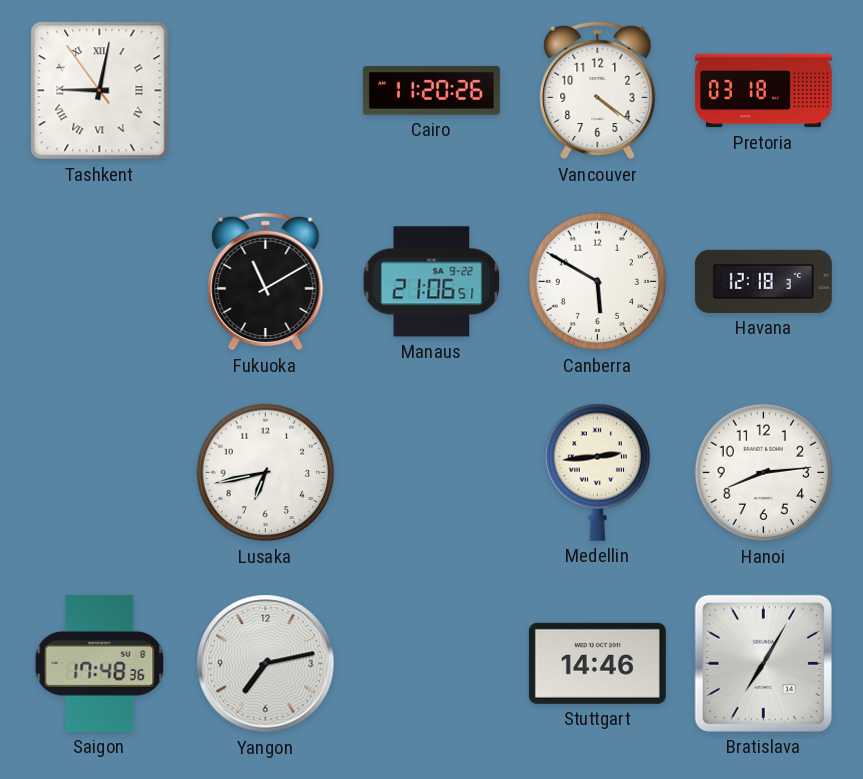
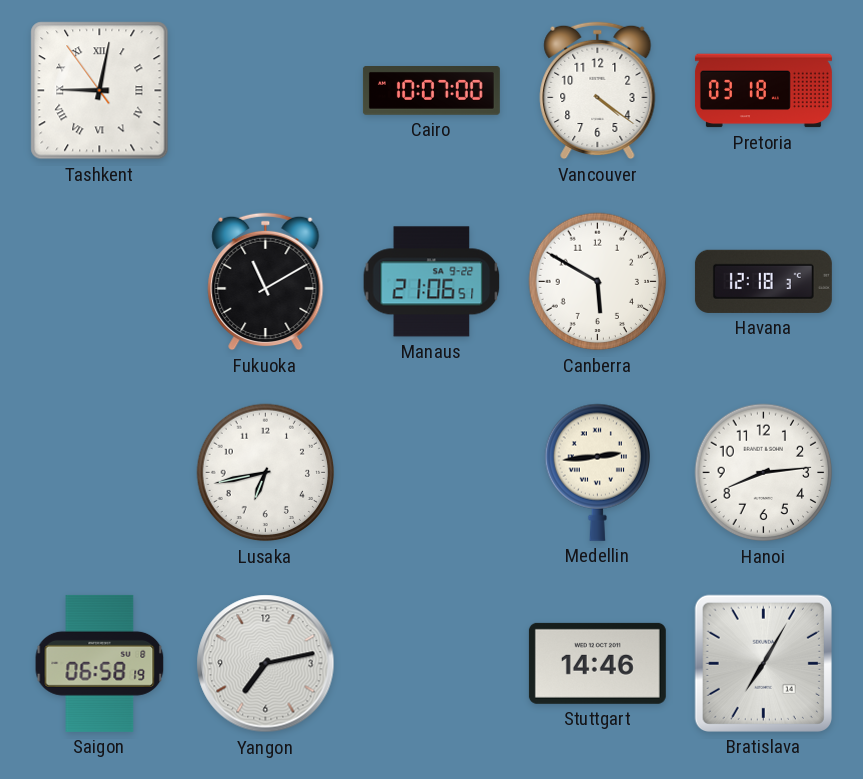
Cairo: 11:20 -> 10:07 (431, 91)
Saigon: 17:48 -> 06:58 (100, 663)
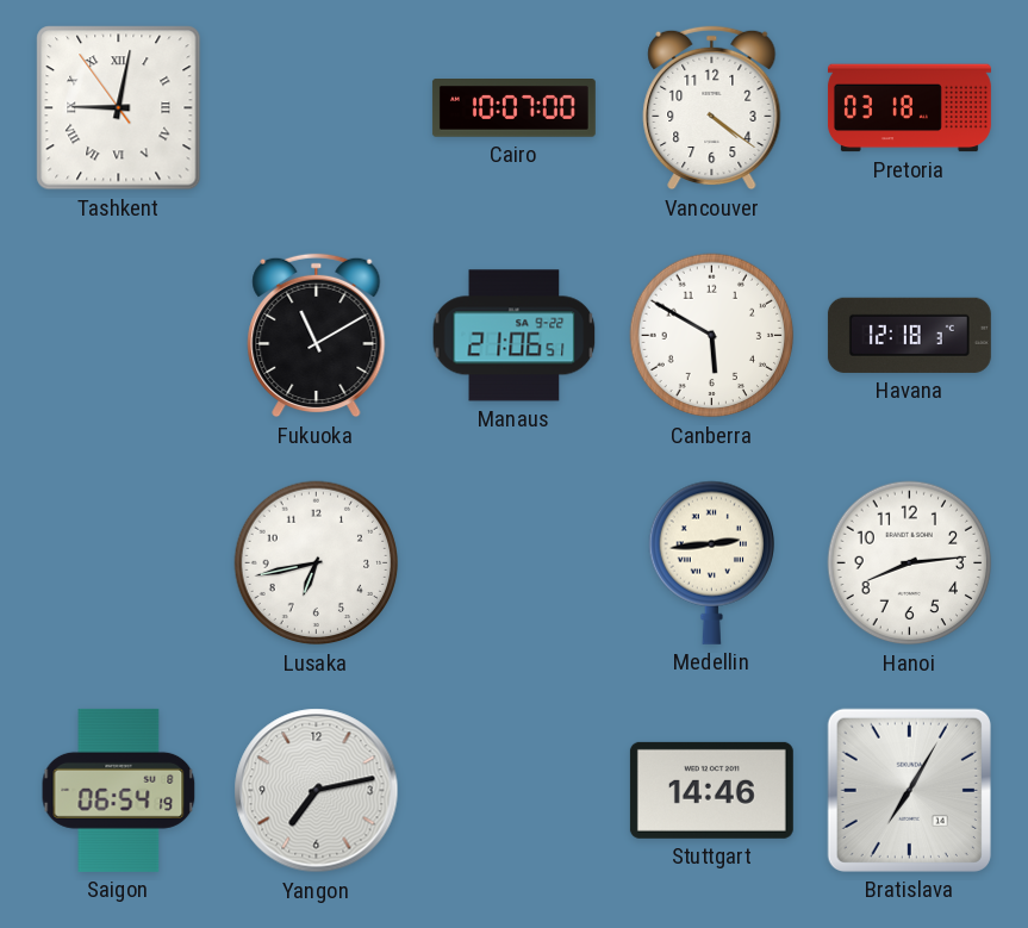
Saigon: 06:58 -> 06:54 (119, 790)
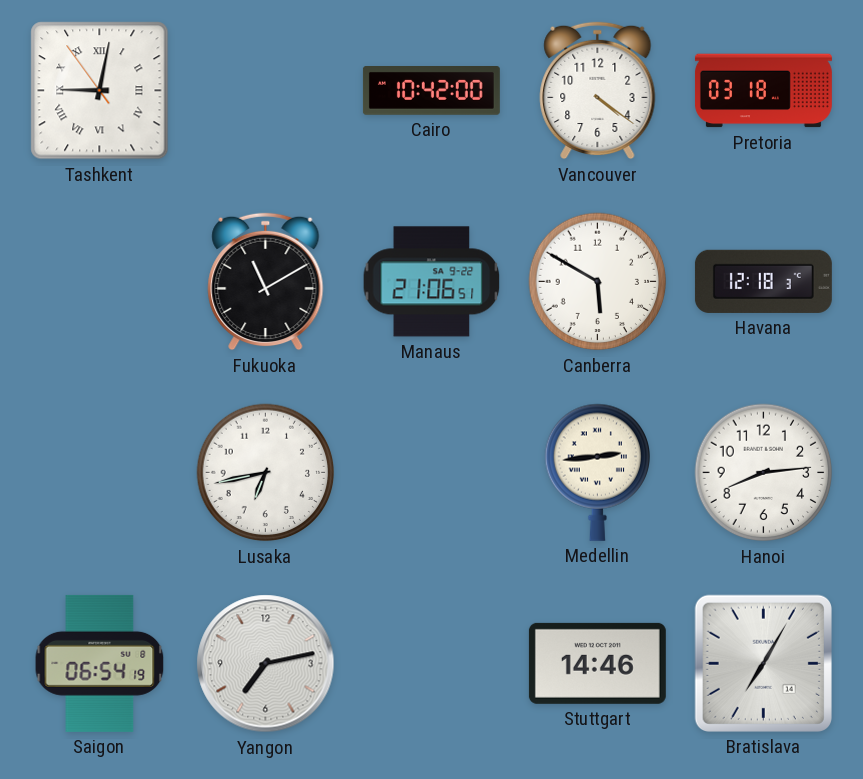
Cairo: 10:07 -> 10:42 (431, 91)
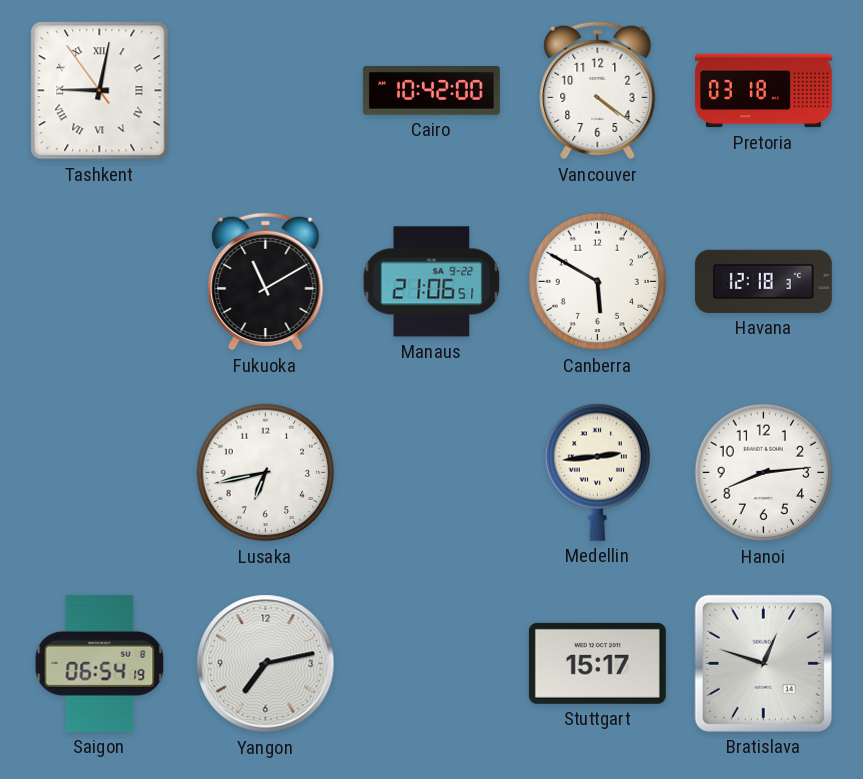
Stuttgart: 14:46 -> 15:17 (597, 663)
Bratislava: 7:05 -> 12:48 (763, 663)
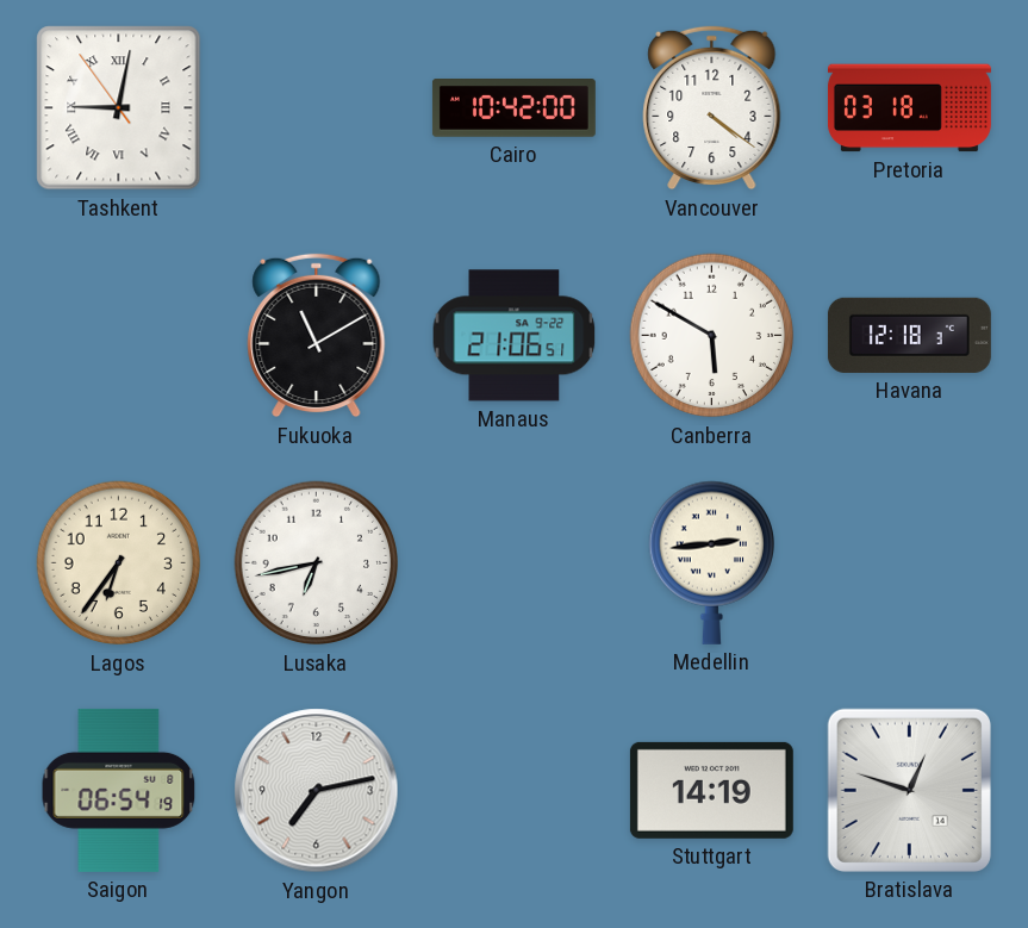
Lagos: none -> 6:36 (119, 563)
Hanoi: 8:14 -> none (764, 473)
Stuttgart: 15:17 -> 14:19 (711, 790)
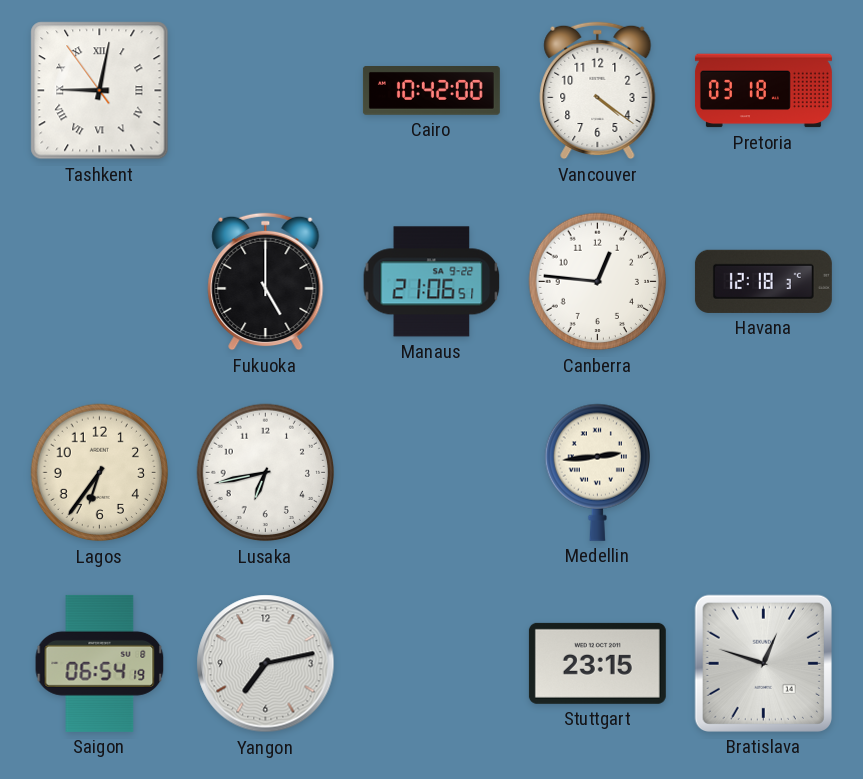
Fukuoka: 11:10 -> 5:00 (266, 282)
Canberra: 5:50 -> 12:46 (598, 282)
Stuttgart: 14:19 -> 23:15 (597, 663)
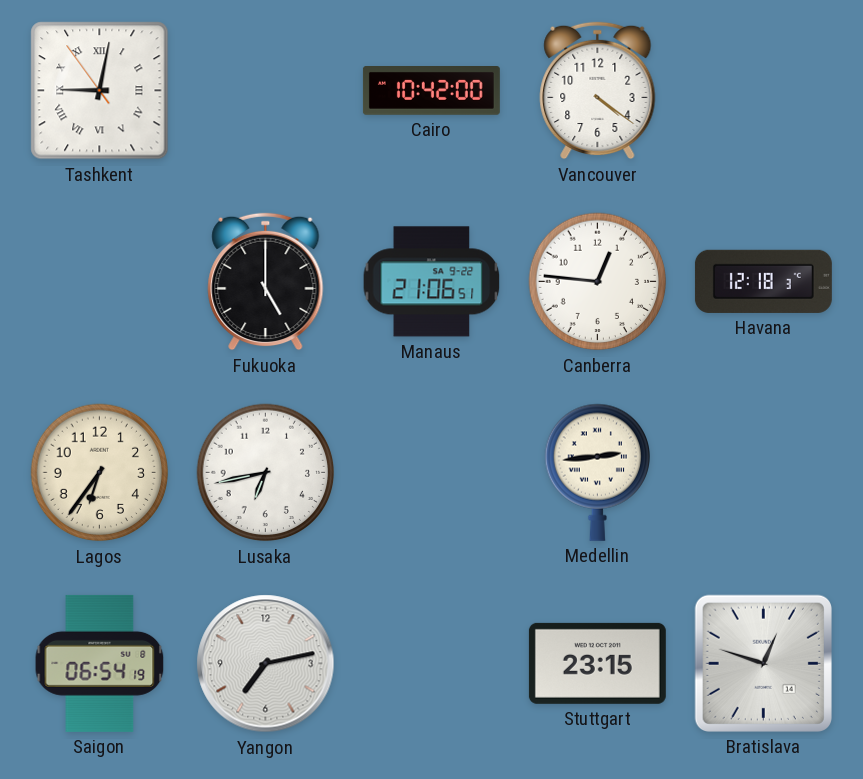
Pretoria: 03:18 -> none (763, 91)
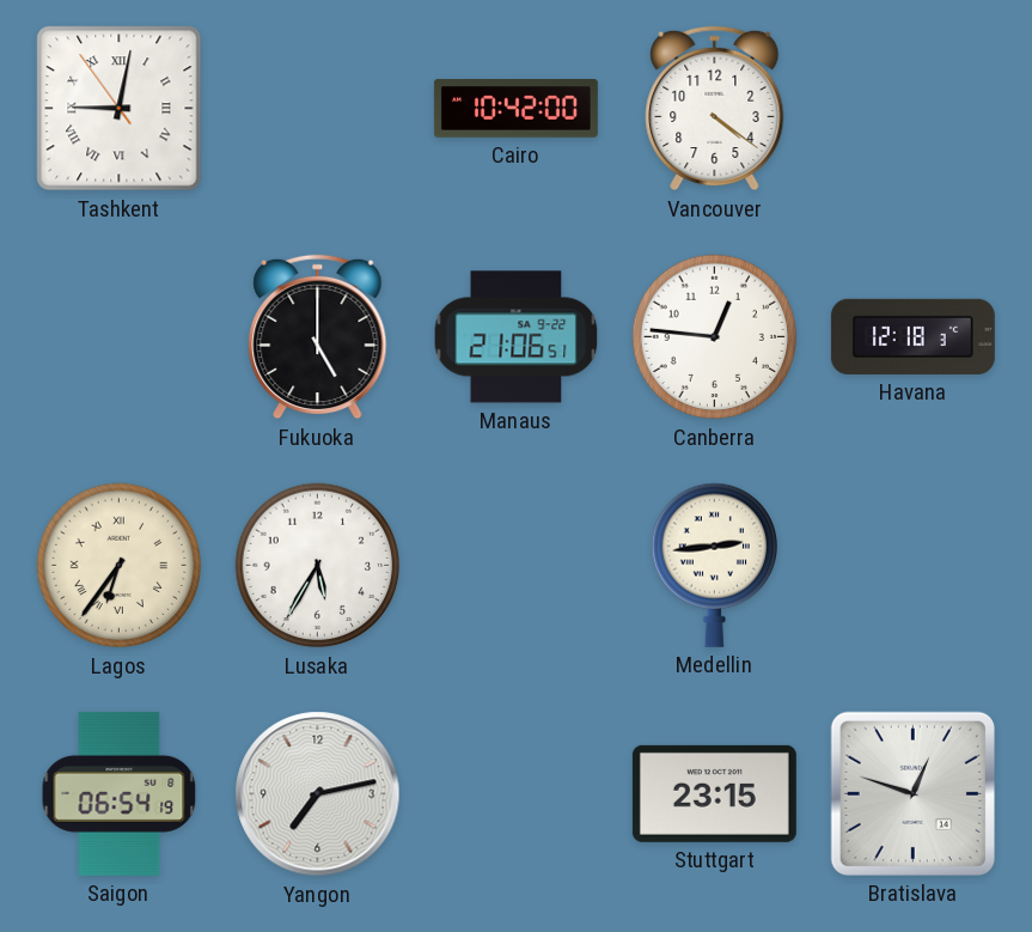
Lagos numerals: Arabic -> Roman (120, 566)
Lusaka: 6:43 -> 5:35 (318, 566)
